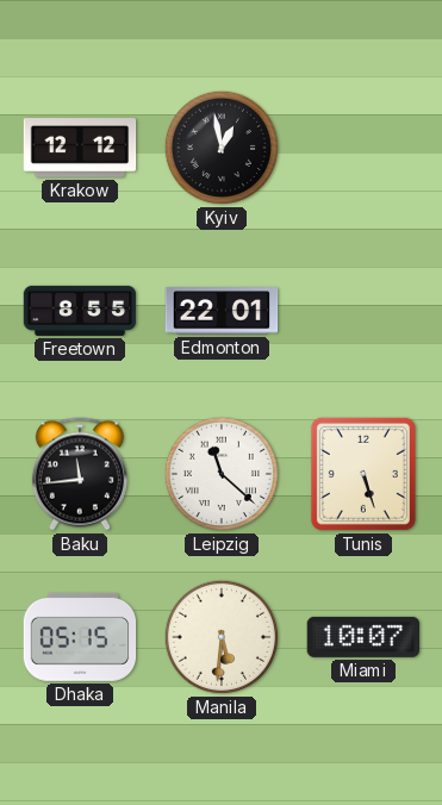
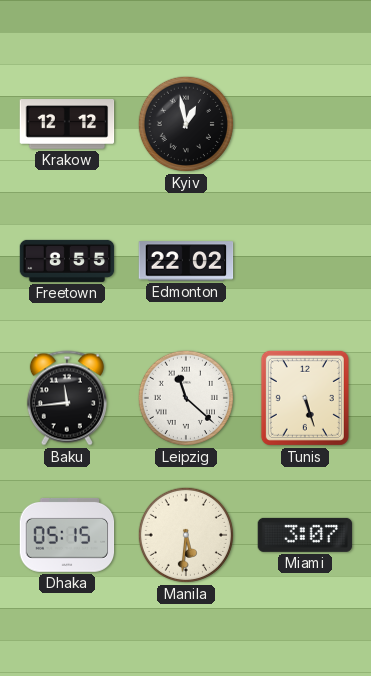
Edmonton: 22:01 -> 22:02 (186, 261)
Miami: 10:07 -> 3:07 (305, 535)
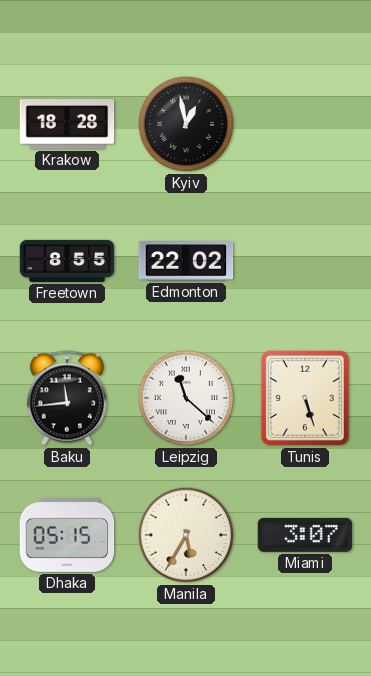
Krakow: 12:12 -> 18:28 (67, 124)
Manila: 5:31 -> 5:35 (186, 535)
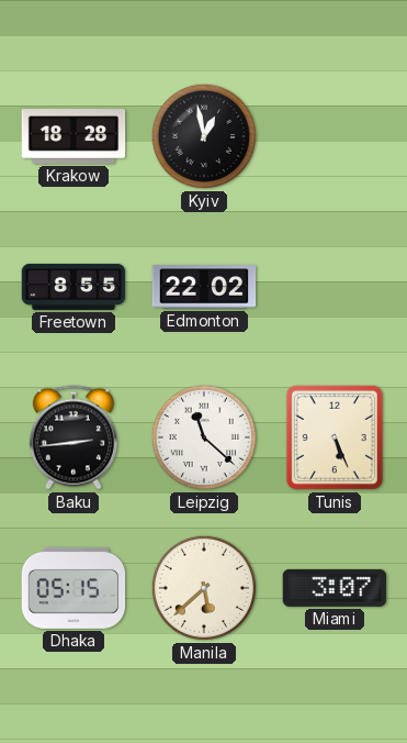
Baku: 11:44 -> 2:44 (74, 437)
Tunis: 5:27 -> 5:26 (335, 437)
Manila: 5:35 -> 5:38 (204, 588)
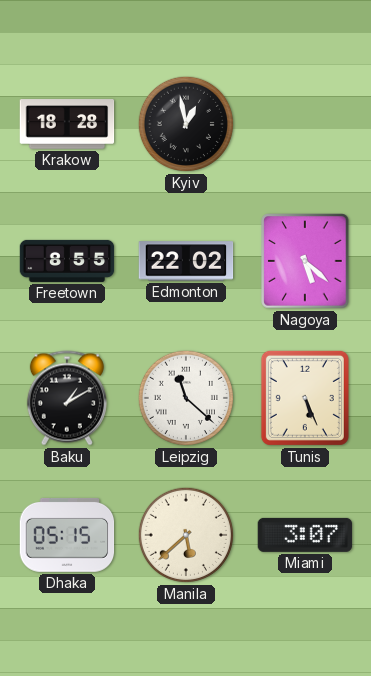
Nagoya: none -> 5:22 (305, 261)
Baku: 2:44 -> 1:10 (67, 398)
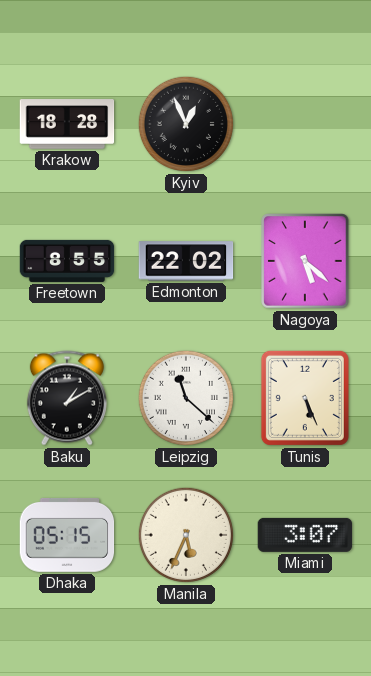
Kyiv: 12:58 -> 12:56 (186, 124)
Manila: 5:38 -> 5:34 (186, 535)
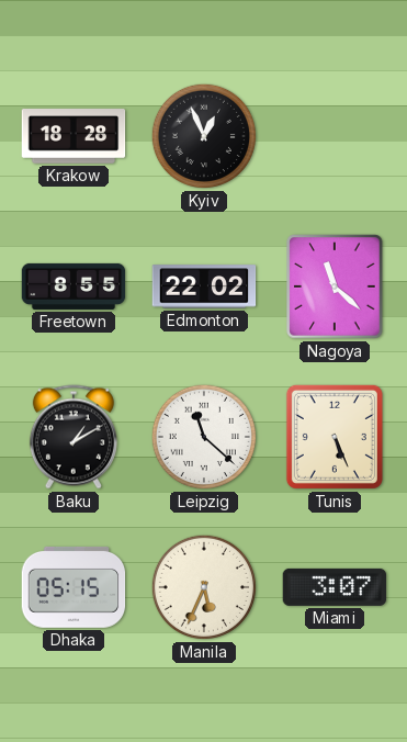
Nagoya: 5:22 -> 11:22 (335, 286)
